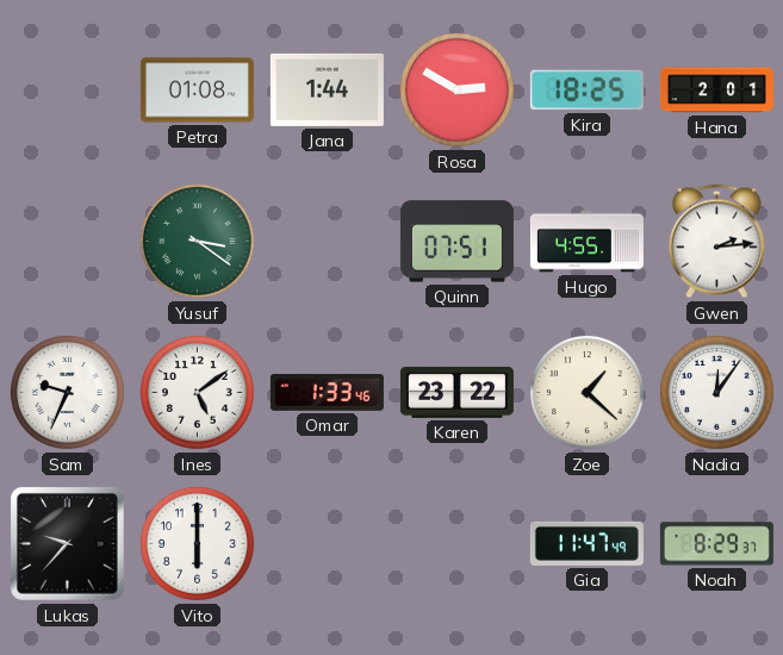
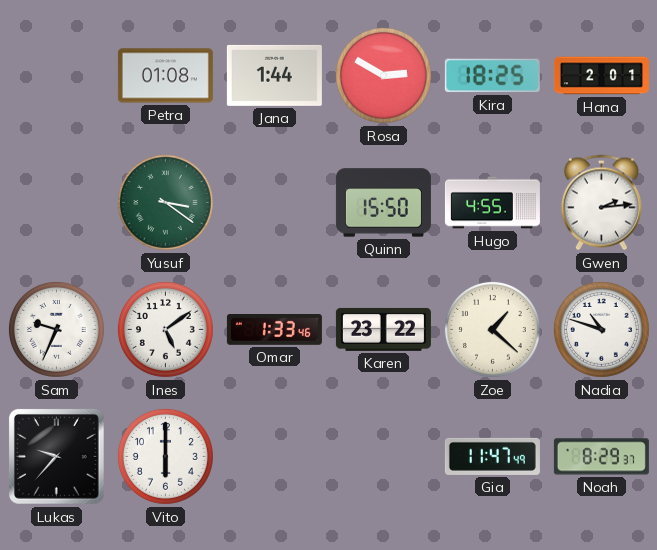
Quinn: 07:51 -> 15:50 (383, 203)
Nadia: 12:06 -> 10:48 (601, 329)
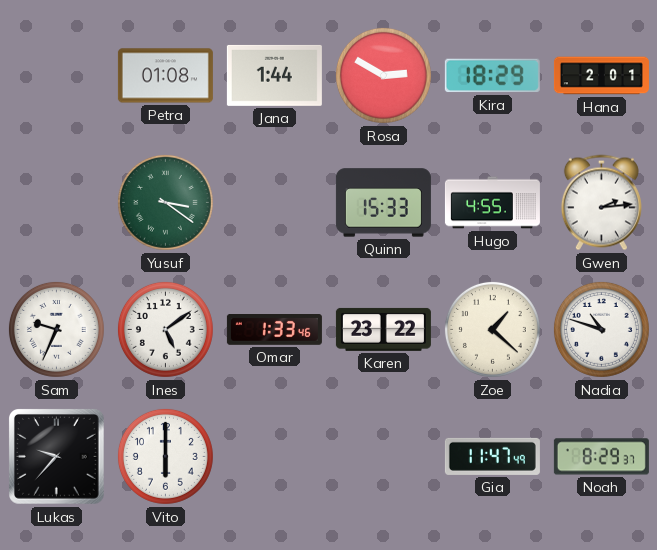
Kira: 18:25 -> 18:29 (492, 76)
Quinn: 15:50 -> 15:33 (383, 203)
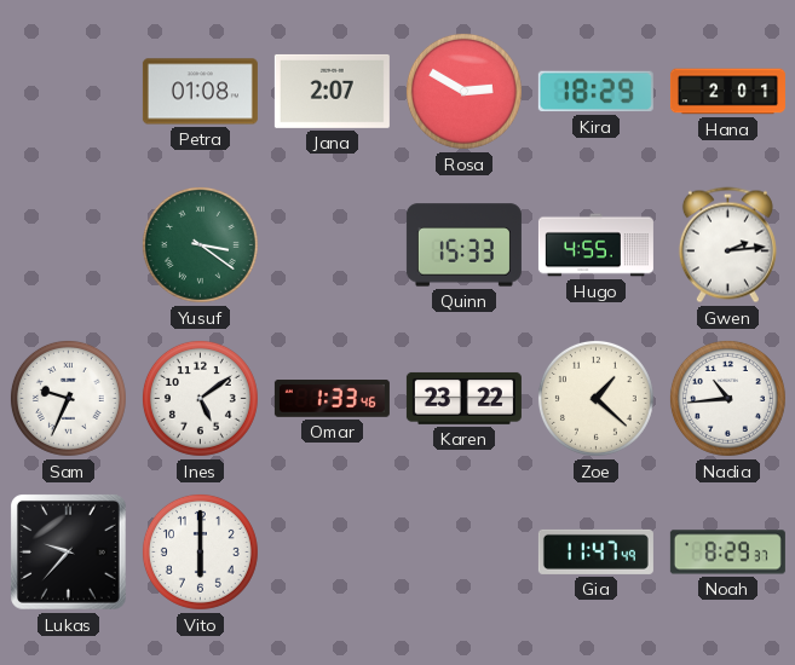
Jana: 1:44 -> 2:07 (332, 91)
Nadia: 10:48 -> 10:44 (727, 398)
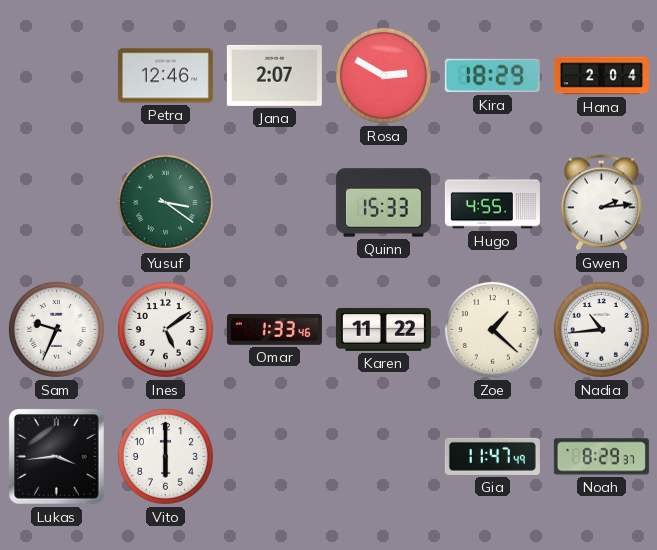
Petra: 01:08 -> 12:46 (165, 76)
Hana: 2:01 -> 2:04 (601, 76)
Karen: 23:22 -> 11:22 (383, 329)
Lukas: 9:37 -> 3:44 (57, 457)
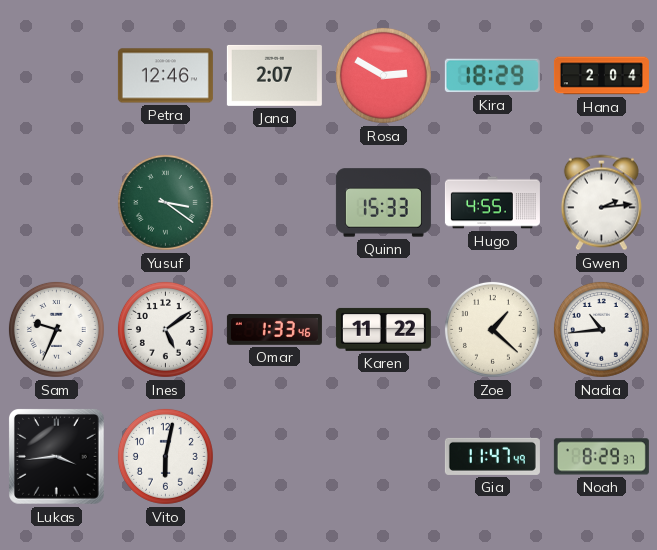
Vito: 6:00 -> 6:02 (165, 456)
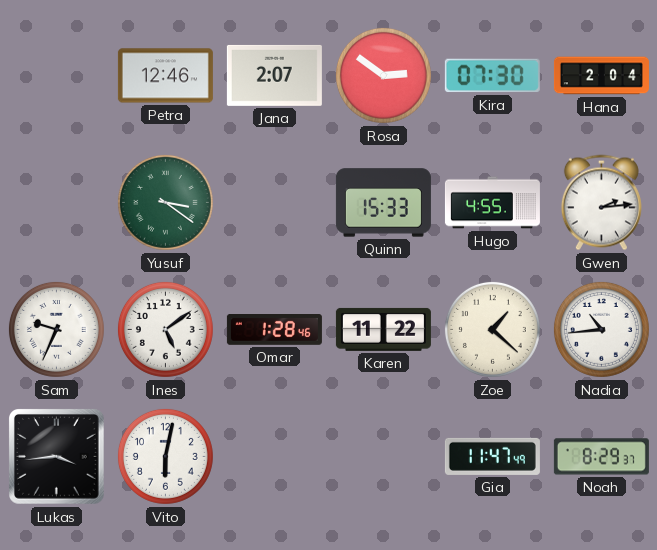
Rosa: 2:50 -> 2:51 (383, 75)
Kira: 18:29 -> 07:30 (492, 76)
Omar: 1:33 -> 1:28 (274, 330)
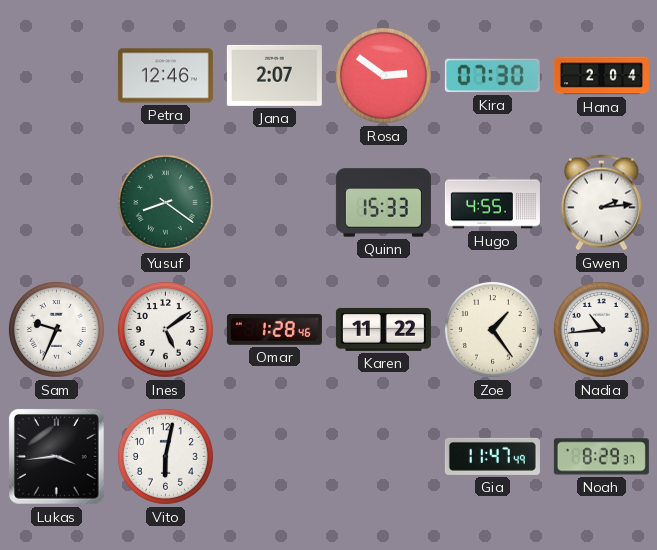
Yusuf: 3:21 -> 8:21 (165, 202)
Zoe: 1:22 -> 1:24 (492, 329)
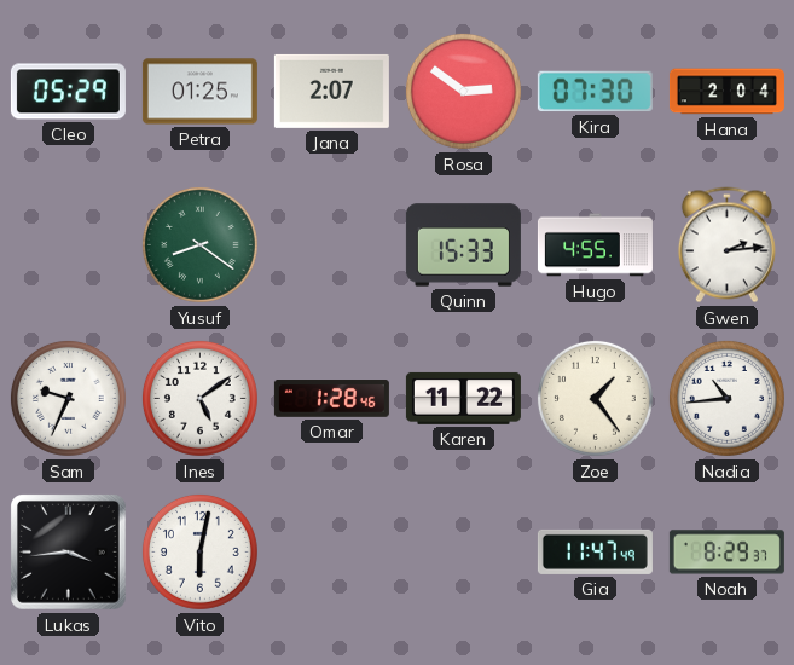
Cleo: none -> 05:29 (68, 92)
Petra: 12:46 -> 01:25 (199, 92)
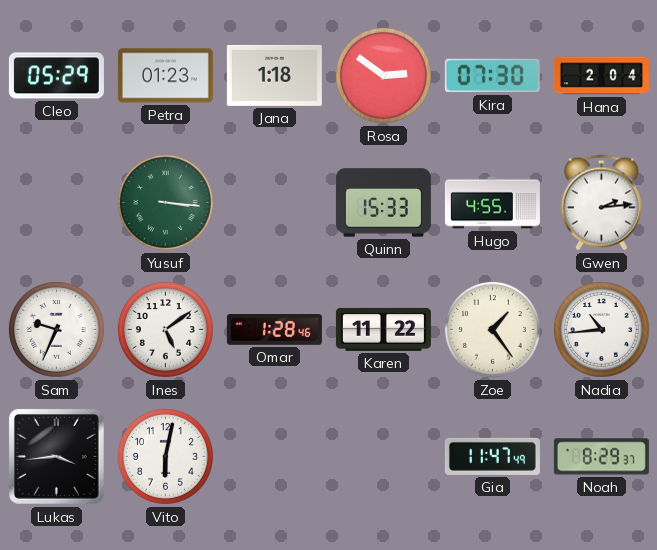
Petra: 01:25 -> 01:23 (165, 76)
Jana: 2:07 -> 1:18 (274, 75)
Yusuf: 8:21 -> 3:16 (165, 202)
